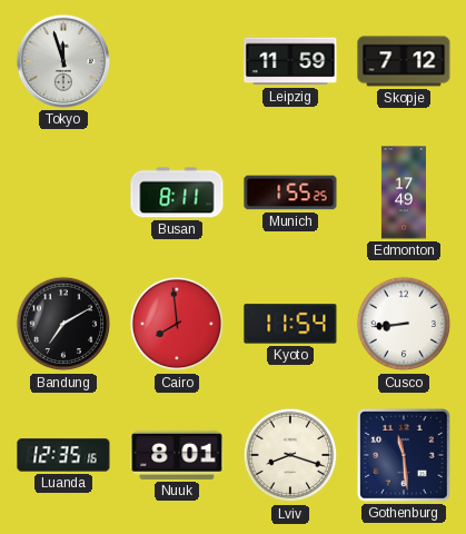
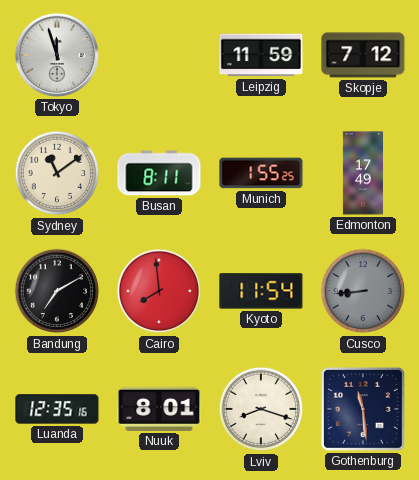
Sydney: none -> 11:09 (57, 173)
Cusco dial: white -> grey (363, 291)
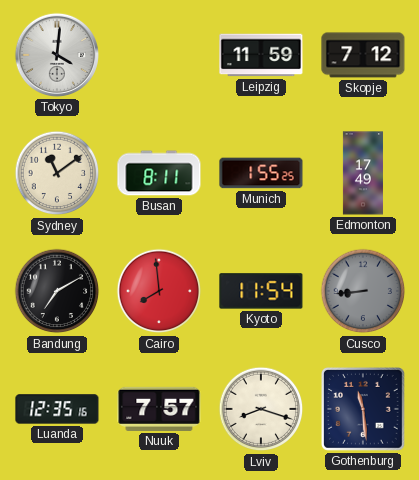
Tokyo: 11:57 -> 4:01 (57, 55)
Nuuk: 8:01 -> 7:57 (159, 409)
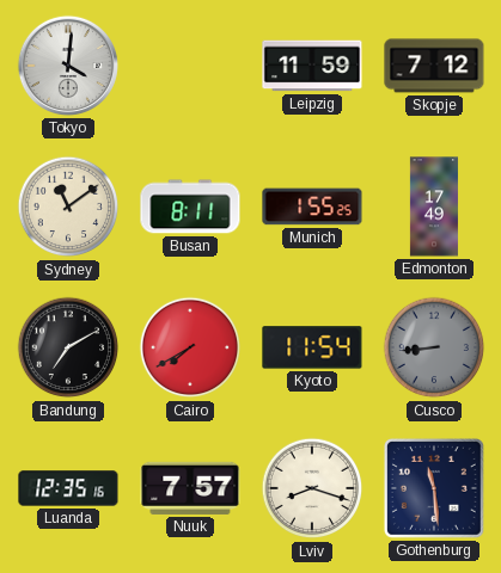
Cairo: 7:59 -> 7:40 (190, 347)
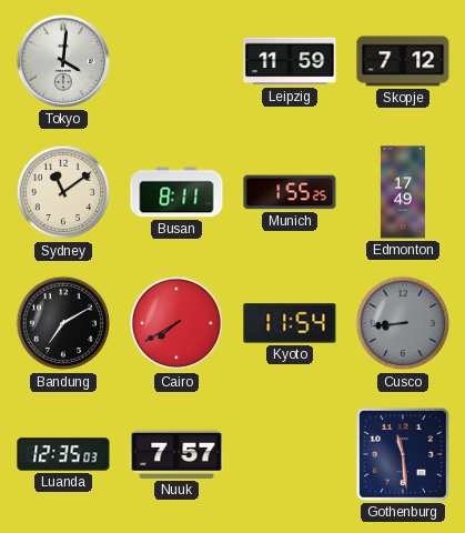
Luanda: 12:35:16 -> 12:35:03 (63, 454)
Lviv: 8:18 -> none (312, 488)
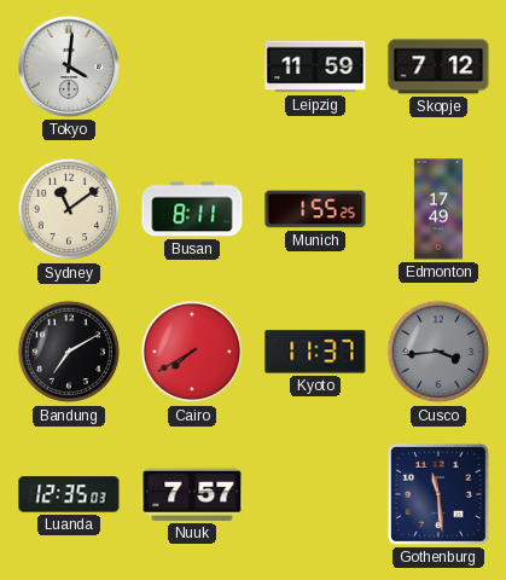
Kyoto: 11:54 -> 11:37 (315, 352)
Cusco: 8:44 -> 3:44 (438, 352)
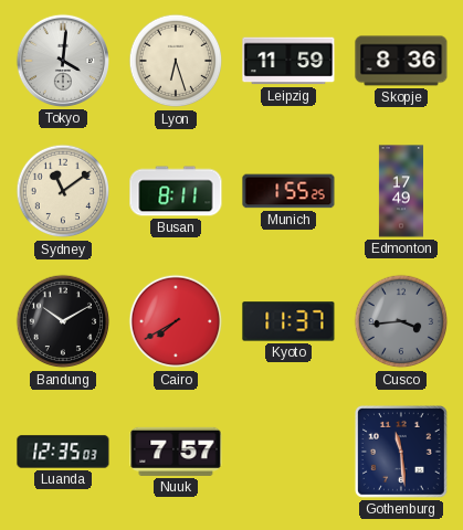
Lyon: none -> 6:27 (176, 61)
Skopje: 7:12 -> 8:36 (401, 61)
Bandung: 7:10 -> 10:10 (63, 321)
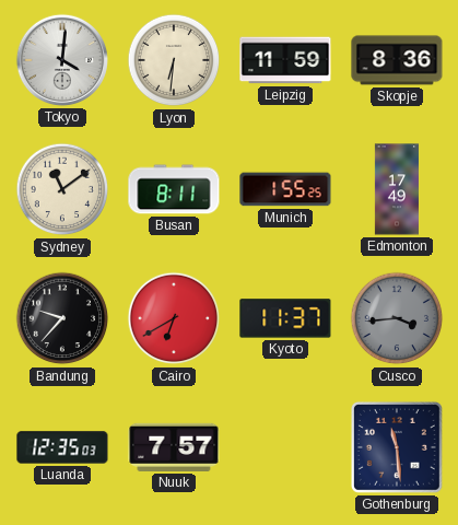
Lyon: 6:27 -> 6:31 (174, 60)
Bandung: 10:10 -> 9:37 (62, 318)
Cairo: 7:40 -> 6:40 (174, 318)
